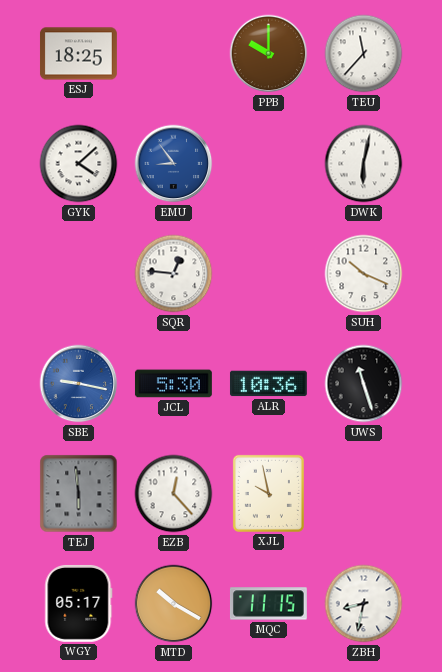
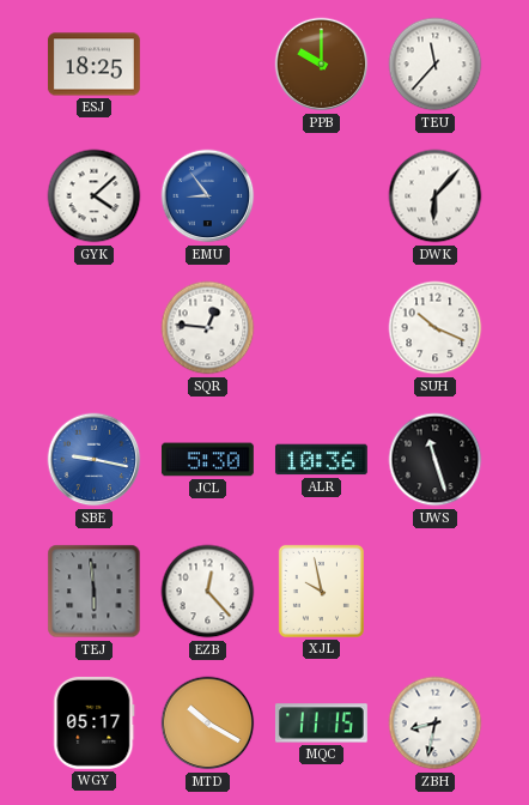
DWK: 6:02 -> 6:07 (436, 196)
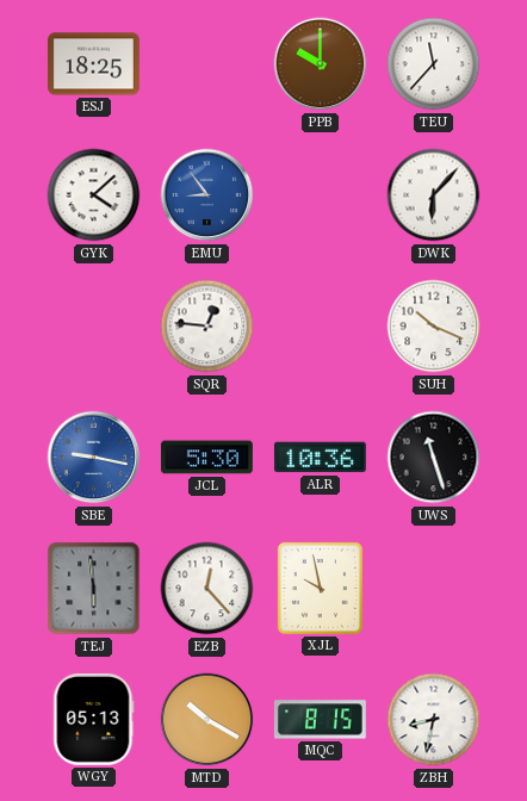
WGY: 05:17 -> 05:13 (94, 719)
MQC: 11:15 -> 8:15 (320, 720)
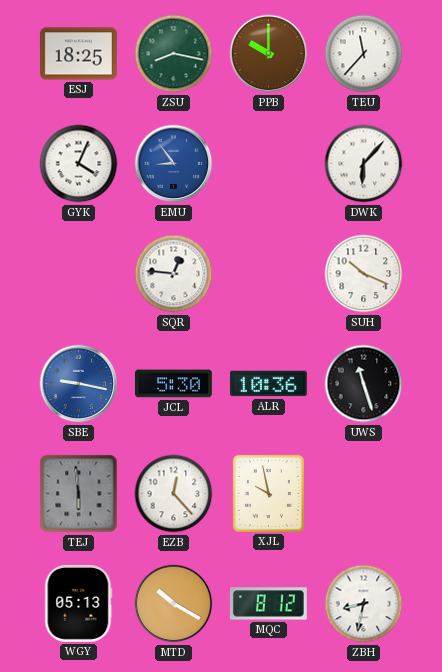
ZSU: none -> 8:17 (174, 54)
GYK: 4:08 -> 4:04 (79, 164)
MQC: 8:15 -> 8:12 (268, 604)
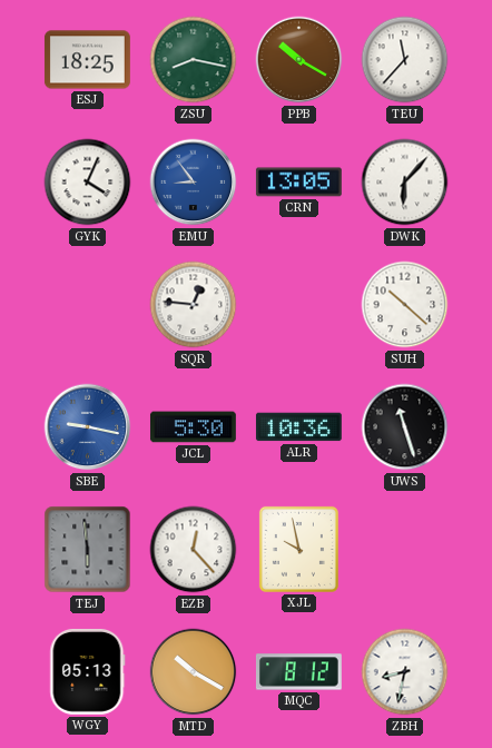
PPB: 10:00 -> 10:20 (299, 60)
CRN: none -> 13:05 (298, 183)
SUH: 10:19 -> 10:22 (405, 305)
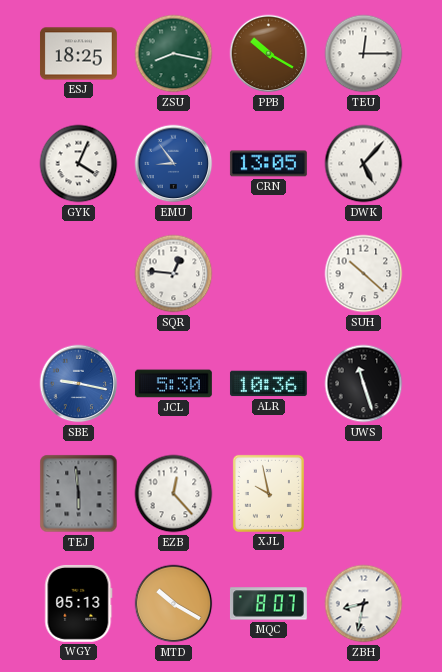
TEU: 11:37 -> 12:15 (364, 54)
DWK: 6:07 -> 5:07 (364, 164)
MQC: 8:12 -> 8:07 (268, 604)
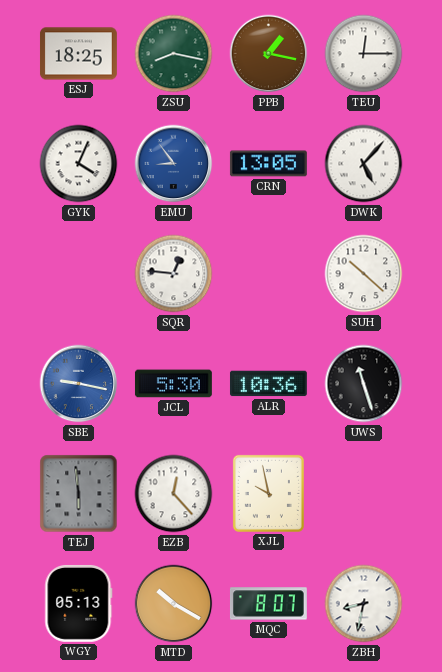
PPB: 10:20 -> 1:17 (269, 54)
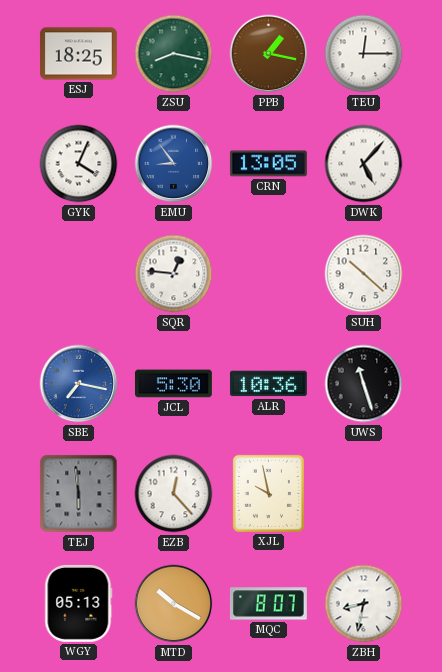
SBE: 9:17 -> 7:17 (79, 384)
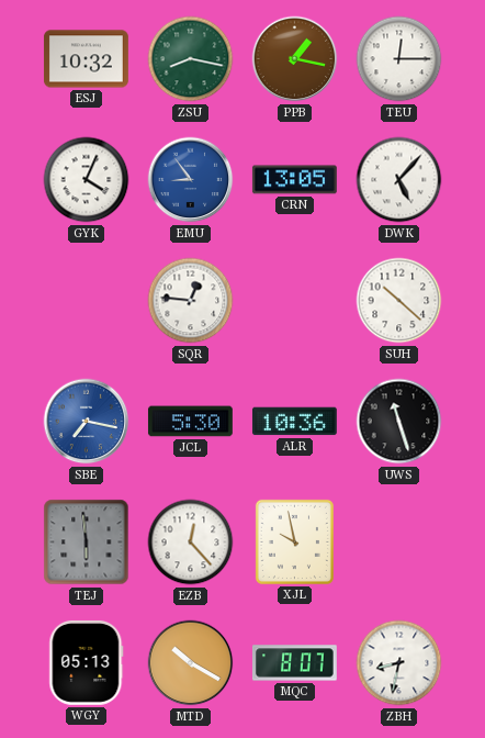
ESJ: 18:25 -> 10:32 (86, 59)
